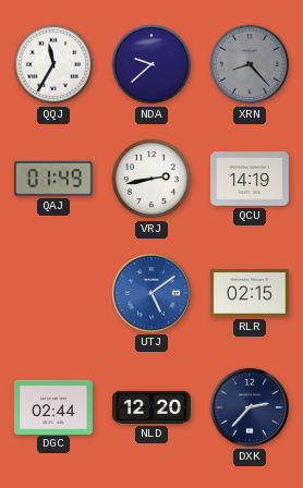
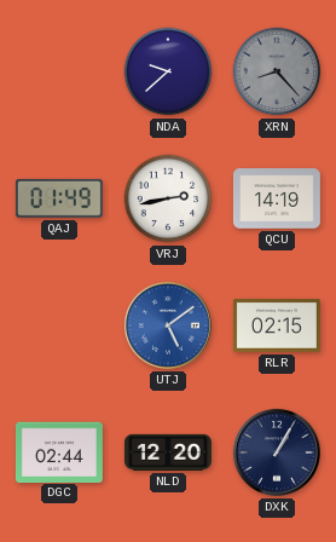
QQJ: 11:35 -> none (53, 64)
DXK: 2:37 -> 1:05 (277, 452)
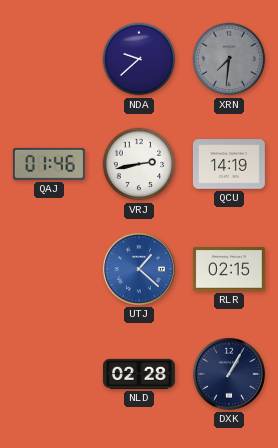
XRN: 8:23 -> 7:31 (229, 59)
QAJ: 01:49 -> 01:46 (49, 164)
UTJ: 5:09 -> 1:22 (139, 269)
DGC: 02:44 -> none (59, 451)
NLD: 12:20 -> 02:28 (139, 374)
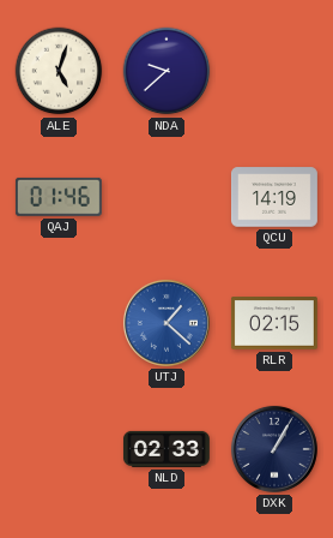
ALE: none -> 5:03 (59, 71)
XRN: 7:31 -> none (229, 59)
VRJ: 2:43 -> none (139, 164)
NLD: 02:28 -> 02:33 (166, 449)
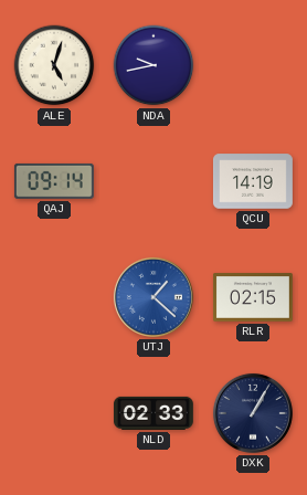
NDA: 9:38 -> 9:43 (153, 65)
QAJ: 01:46 -> 09:14 (54, 181)
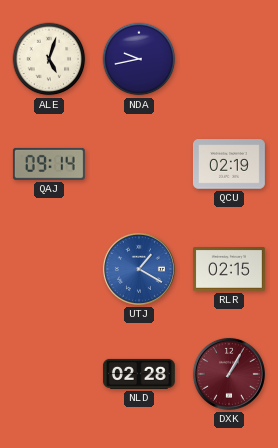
QCU: 14:19 -> 02:19 (229, 164)
UTJ: 1:22 -> 1:20 (139, 269)
NLD: 02:33 -> 02:28 (139, 374)
DXK dial: navy -> burgundy (229, 374)
